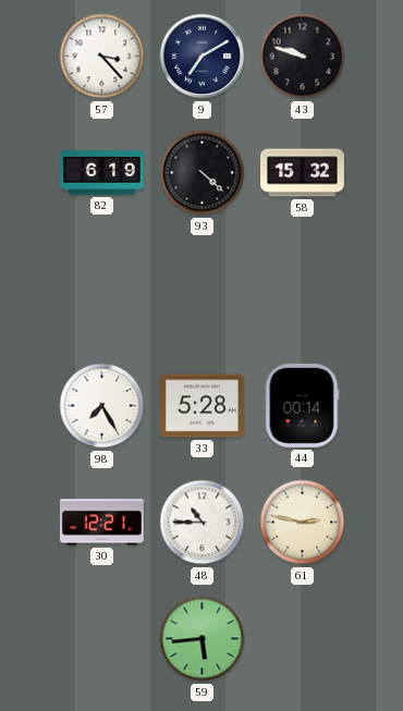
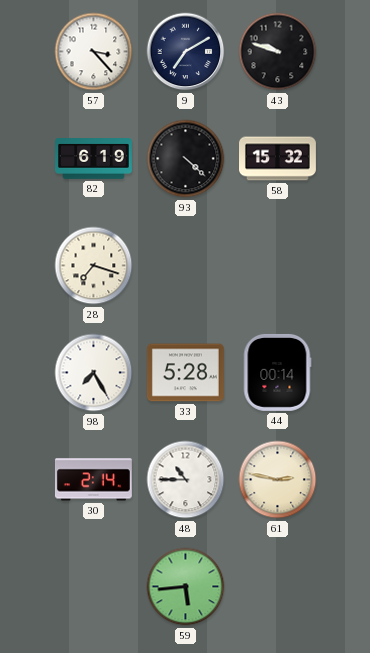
28: none -> 7:18 (94, 266)
30: 12:21 -> 2:14 (93, 480)
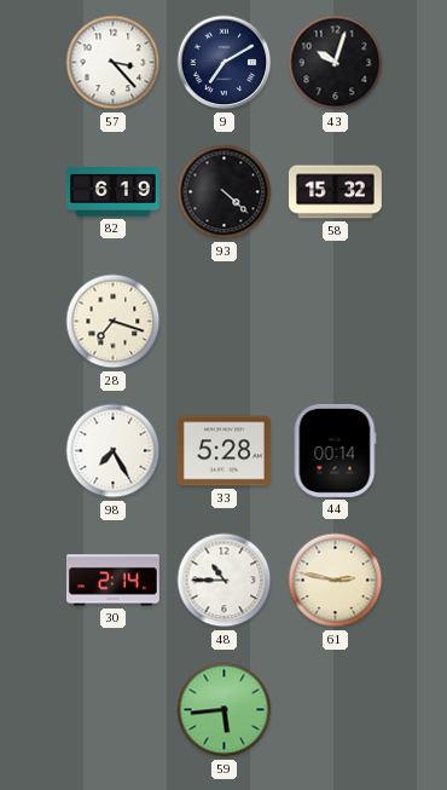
43: 9:48 -> 10:03 (336, 63)
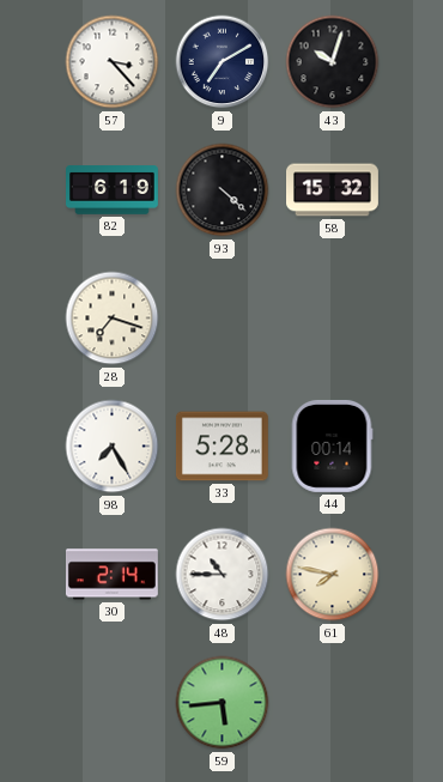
61: 2:47 -> 7:47 (333, 575)
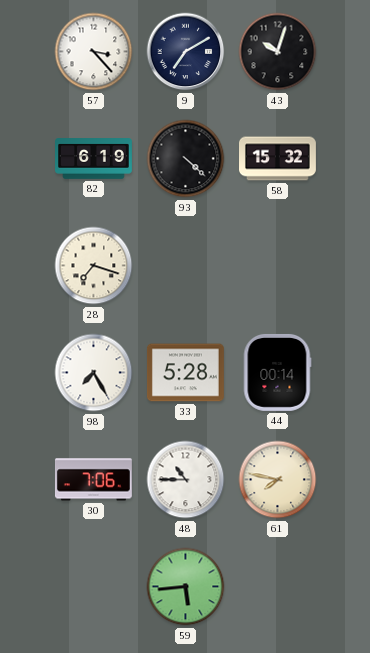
30: 2:14 -> 7:06 (93, 480)
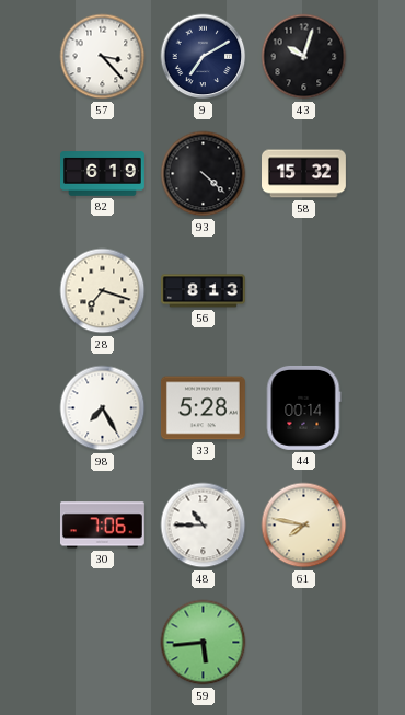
56: none -> 8:13 (204, 291)
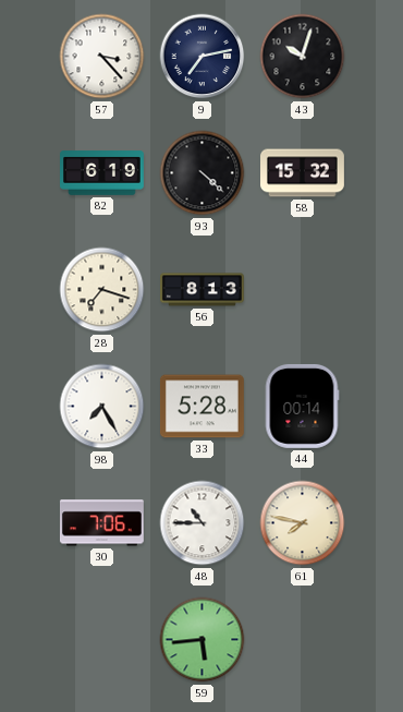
9: 7:10 -> 7:13 (203, 57)
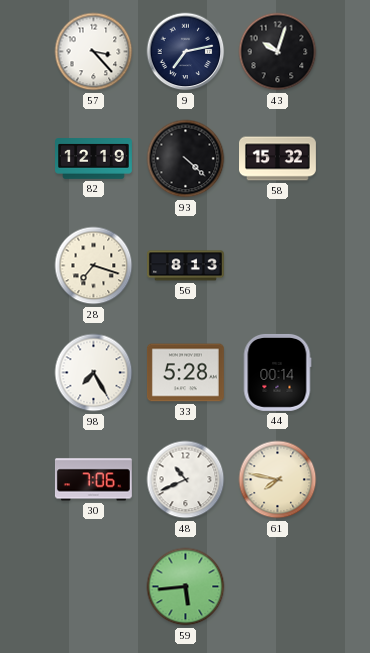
82: 6:19 -> 12:19 (94, 159)
48: 10:45 -> 10:41 (186, 480)
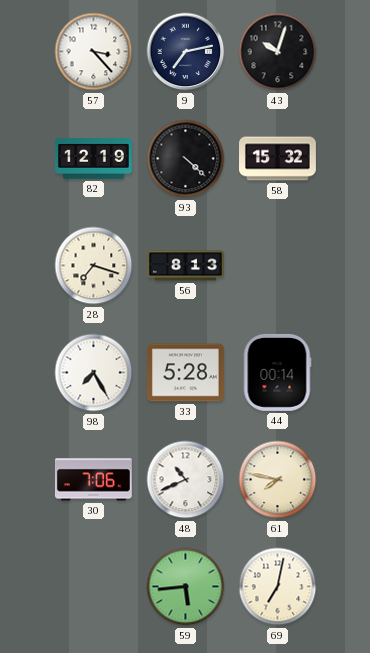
69: none -> 7:02 (278, 587)
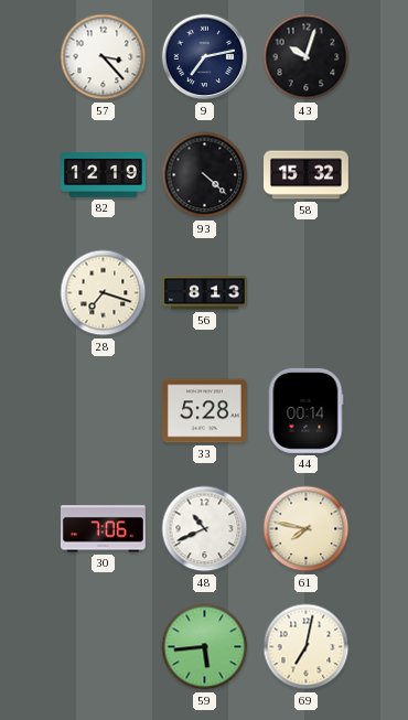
98: 7:25 -> none (94, 373)
